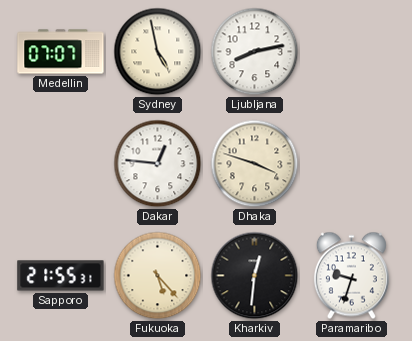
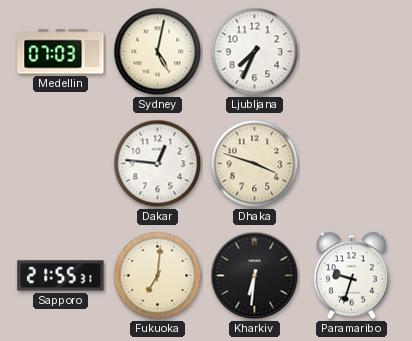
Medellin: 07:07 -> 07:03 (61, 52)
Sydney: 4:58 -> 5:02 (158, 52)
Ljubljana: 8:13 -> 7:34 (255, 52)
Fukuoka: 5:23 -> 7:01 (158, 276)
Kharkiv: 12:31 -> 6:31 (255, 276)
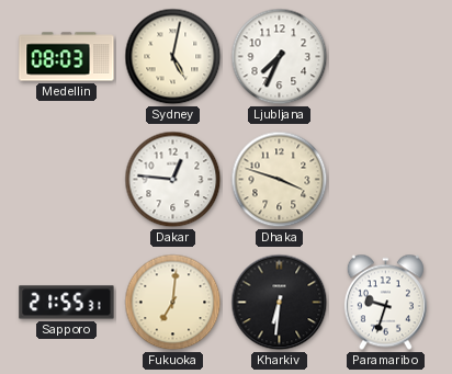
Medellin: 07:03 -> 08:03 (67, 57)
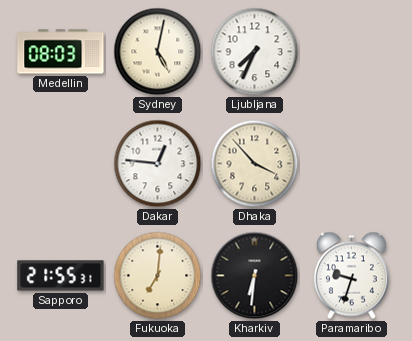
Dhaka: 3:48 -> 3:53 (255, 164)
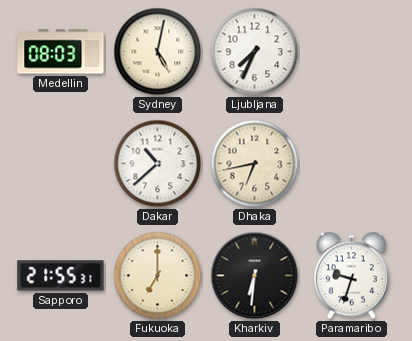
Dakar: 12:46 -> 10:38 (158, 164)
Dhaka: 3:53 -> 6:43 (255, 164)
Fukuoka: 7:01 -> 7:00 (158, 276)
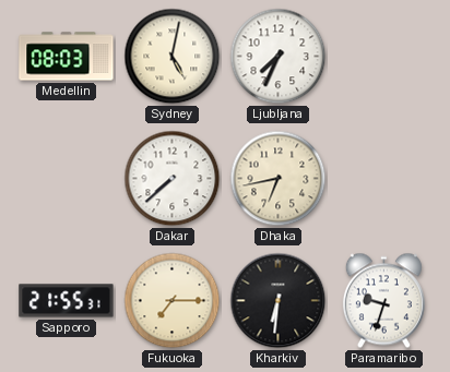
Dakar: 10:38 -> 7:38 (173, 179)
Fukuoka: 7:00 -> 7:15 (173, 301)
